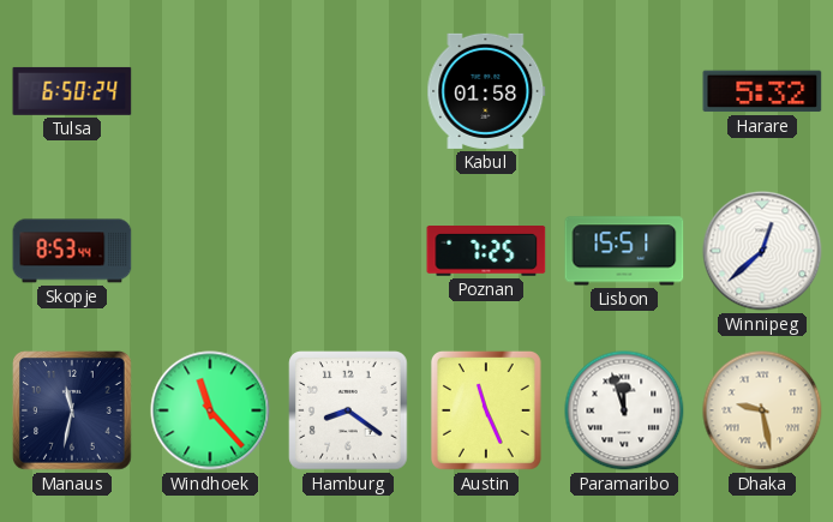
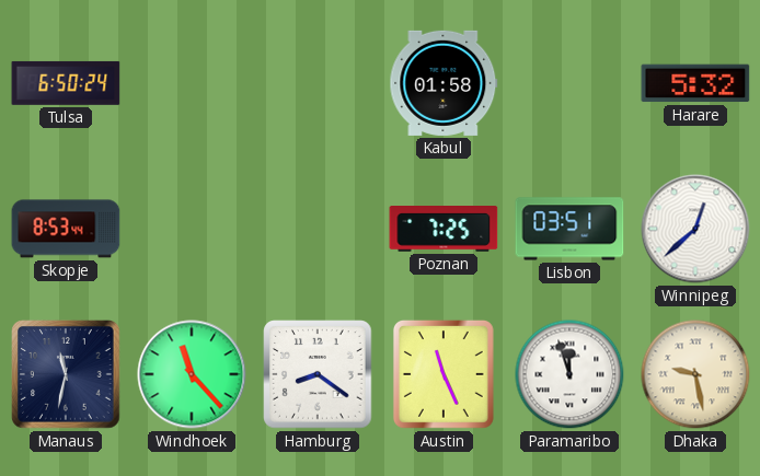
Lisbon: 15:51 -> 03:51 (569, 229)
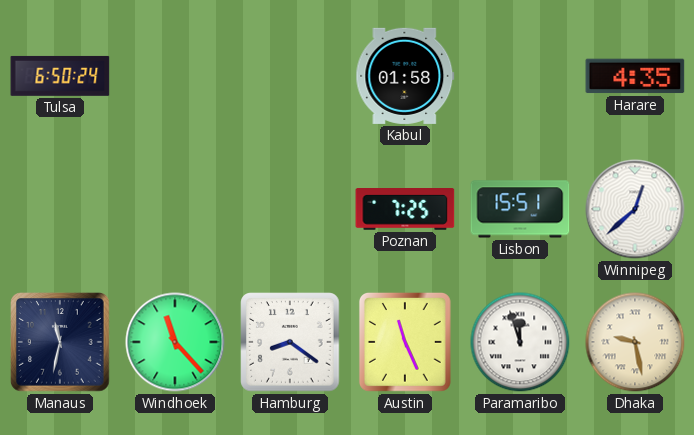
Harare: 5:32 -> 4:35 (635, 76)
Skopje: 8:53 -> none (66, 229)
Lisbon: 03:51 -> 15:51 (520, 209)
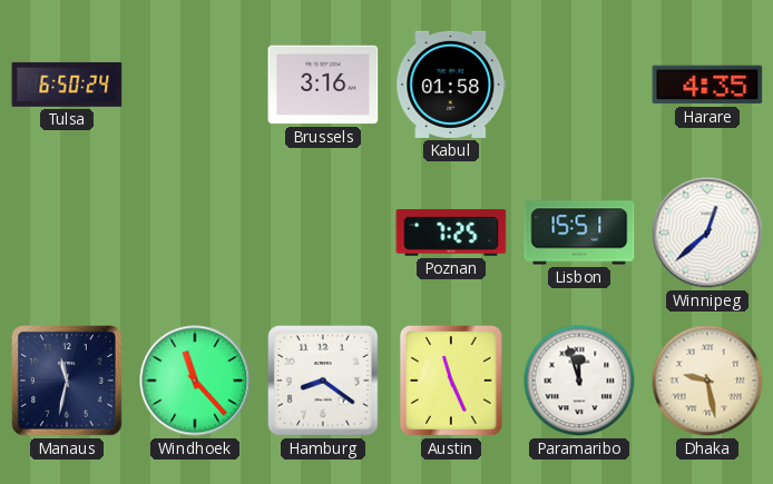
Brussels: none -> 3:16 (323, 85)
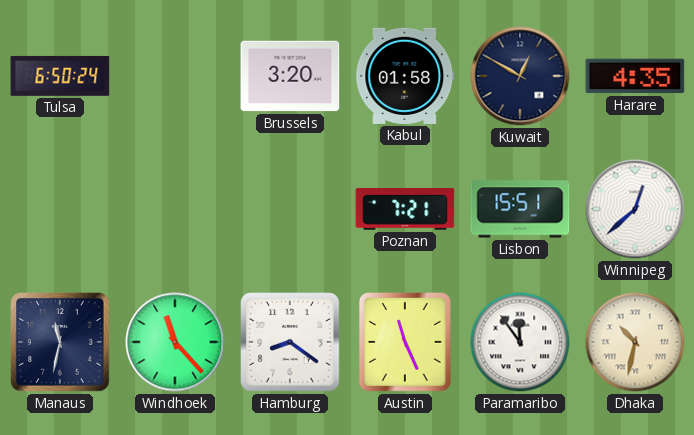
Brussels: 3:16 -> 3:20 (290, 76)
Kuwait: none -> 12:50 (520, 76)
Poznan: 7:25 -> 7:21 (405, 210)
Paramaribo: 11:57 -> 11:54 (520, 342)
Dhaka: 9:28 -> 10:32 (635, 342)
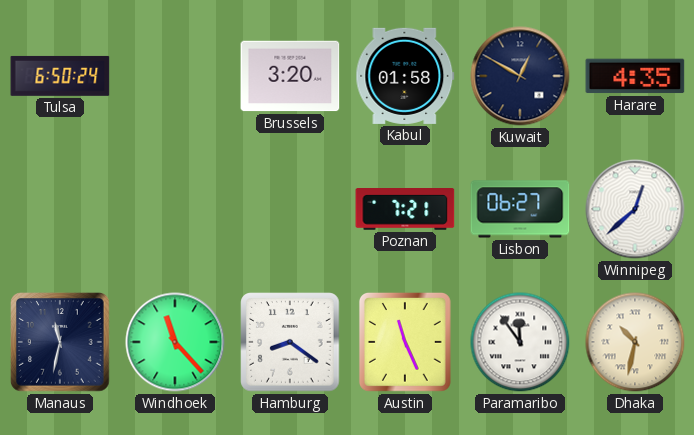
Lisbon: 15:51 -> 06:27 (520, 209)
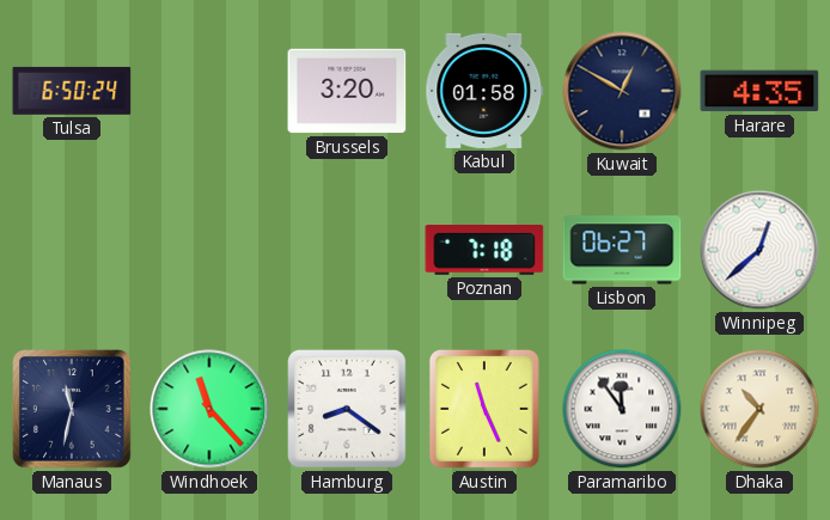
Poznan: 7:21 -> 7:18 (484, 251)
Dhaka: 10:32 -> 10:36 (759, 409)
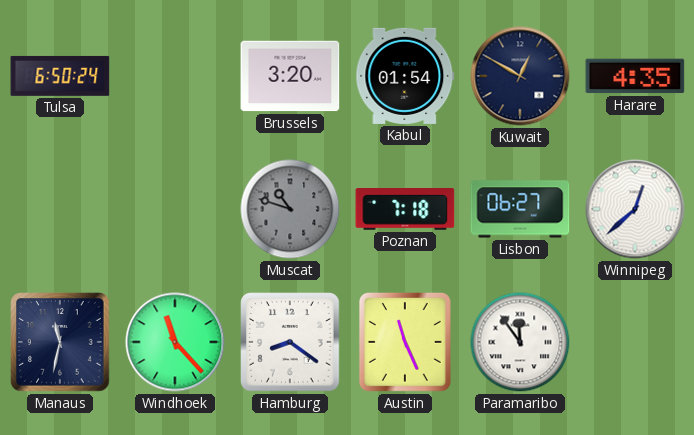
Kabul: 01:58 -> 01:54 (405, 76)
Muscat: none -> 10:48 (290, 209)
Dhaka: 10:36 -> none (759, 409)
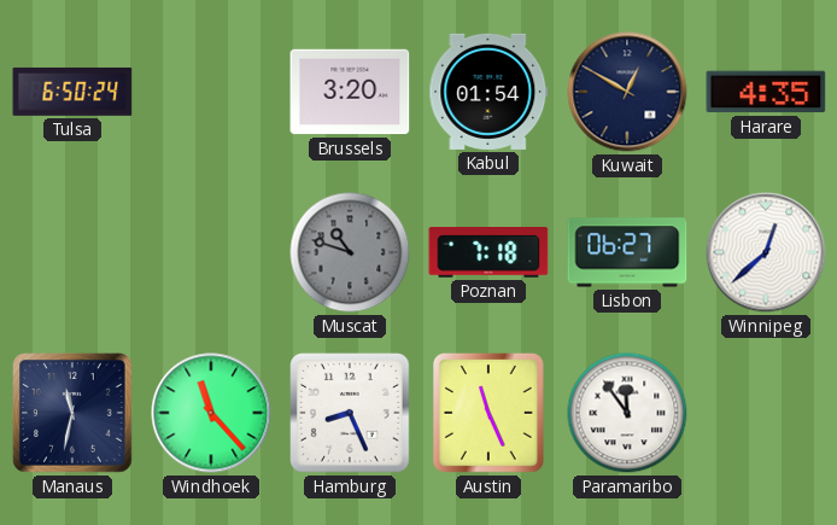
Hamburg: 8:21 -> 8:26 (350, 413)
